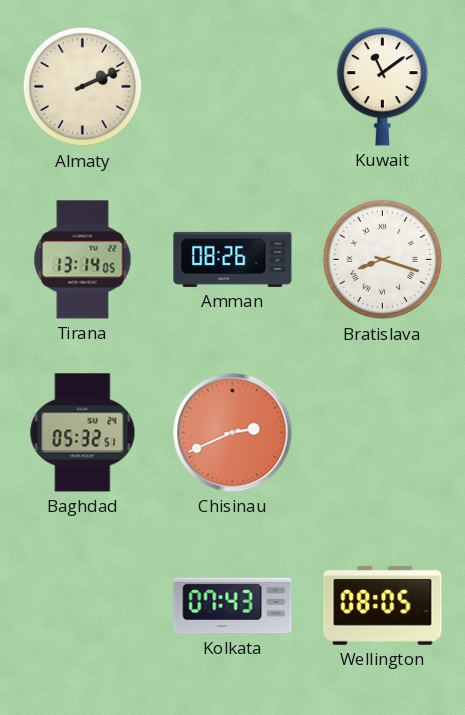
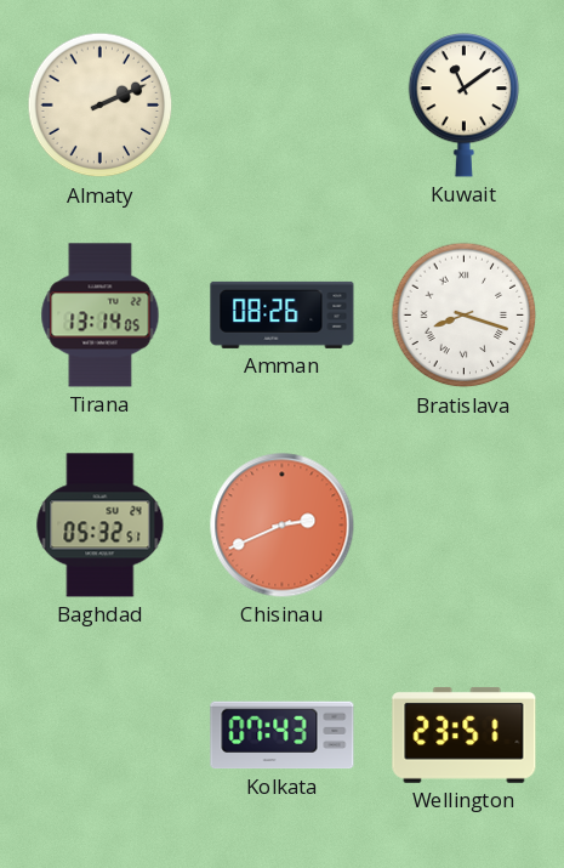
Wellington: 08:05 -> 23:51 (465, 734)
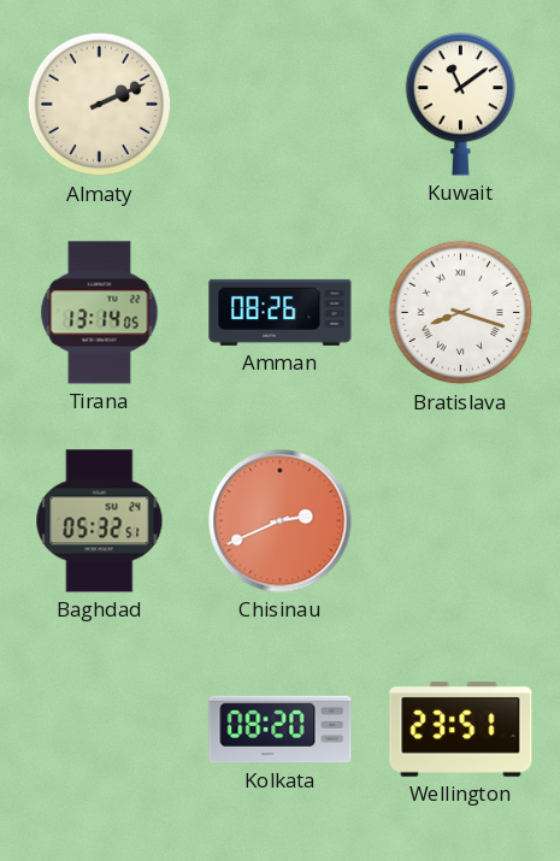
Kolkata: 07:43 -> 08:20 (281, 730)
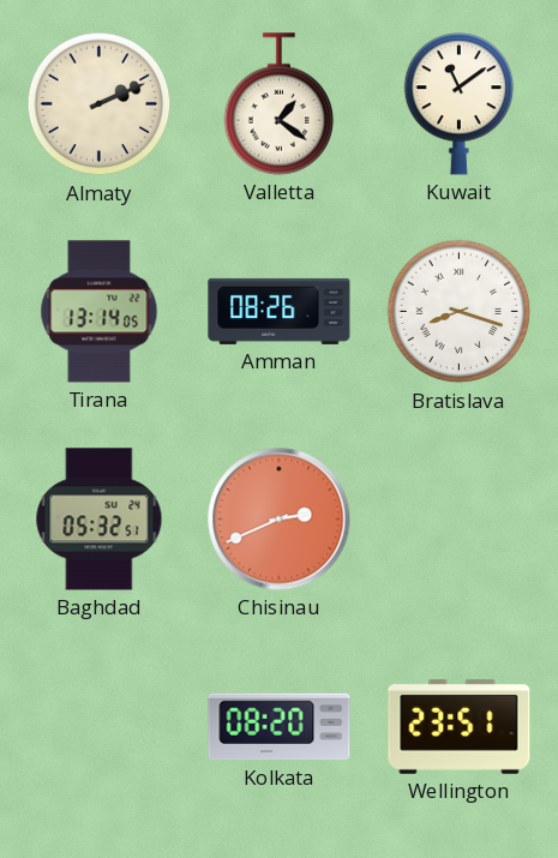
Valletta: none -> 1:21 (280, 104)
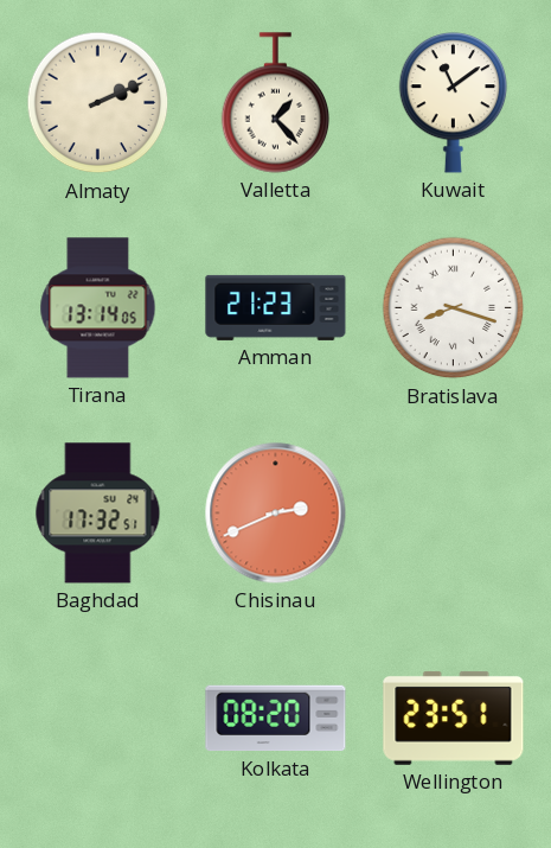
Valletta: 1:21 -> 1:23 (276, 103)
Amman: 08:26 -> 21:23 (276, 307)
Baghdad: 05:32 -> 17:32 (98, 514)
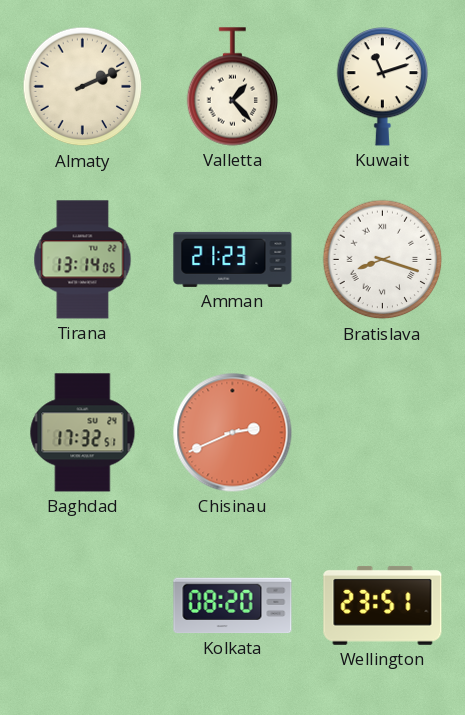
Kuwait: 11:09 -> 11:12 (383, 87)
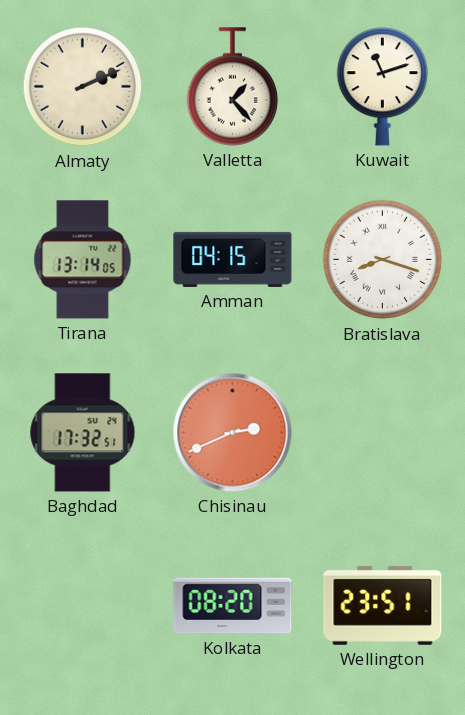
Amman: 21:23 -> 04:15 (233, 259)
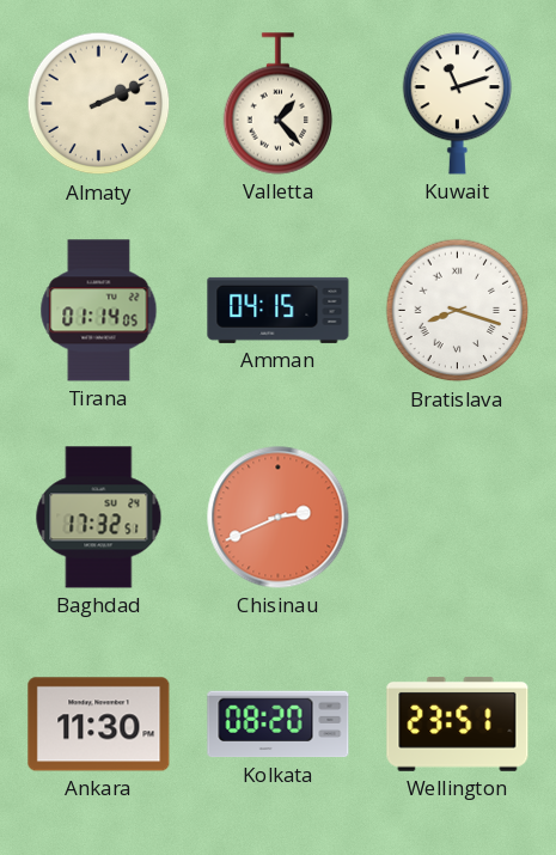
Tirana: 13:14 -> 01:14 (99, 311)
Ankara: none -> 11:30 (99, 725)
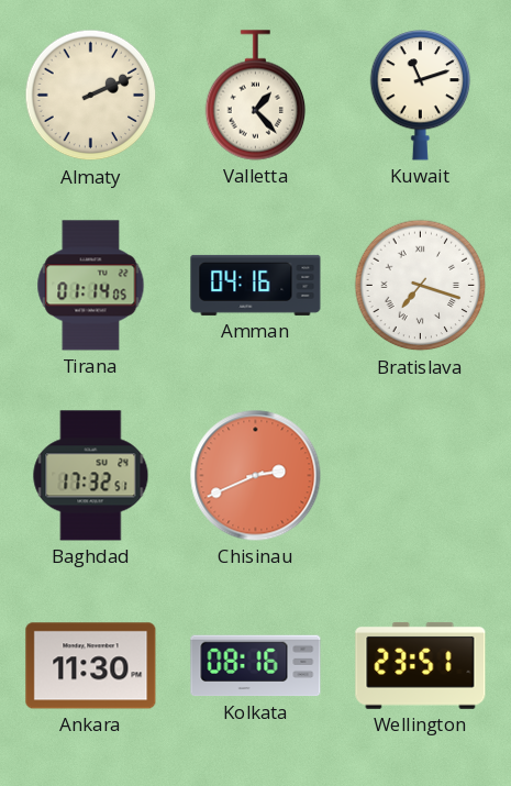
Amman: 04:15 -> 04:16 (256, 285)
Bratislava: 8:18 -> 7:18 (421, 286)
Kolkata: 08:20 -> 08:16 (256, 666)
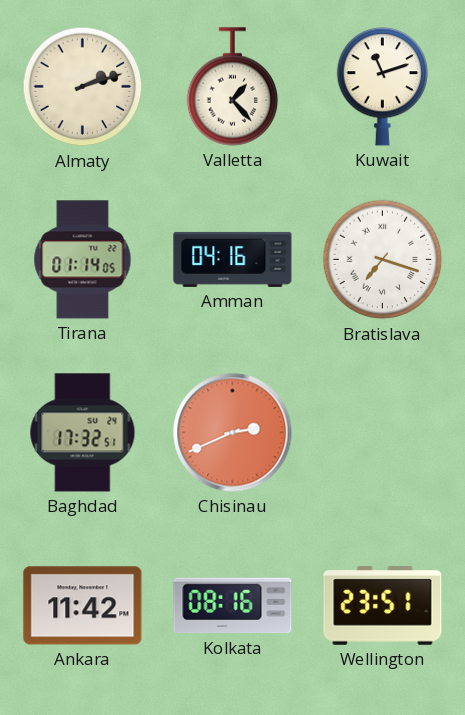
Almaty: 2:11 -> 2:12 (83, 87)
Ankara: 11:30 -> 11:42 (83, 606)
